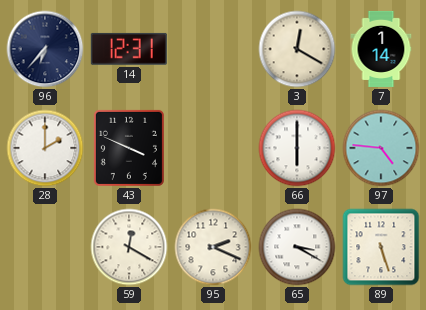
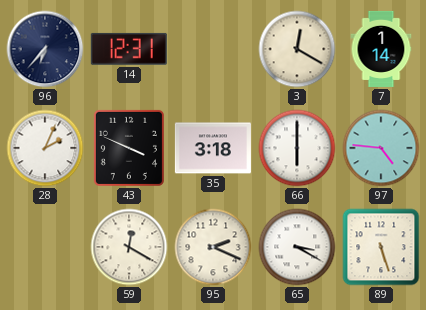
28: 2:00 -> 2:04 (45, 148)
35: none -> 3:18 (213, 148)
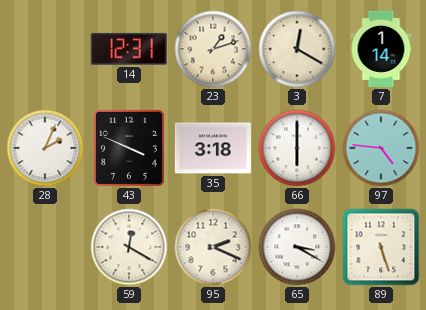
96: 6:37 -> none (45, 49)
23: none -> 1:12 (213, 49)
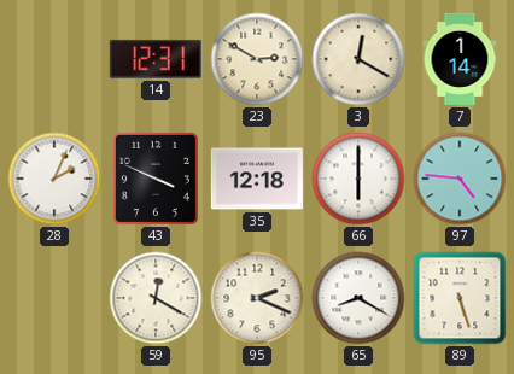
23: 1:12 -> 2:50 (257, 59)
35: 3:18 -> 12:18 (257, 179)
65: 3:20 -> 8:20 (358, 298)
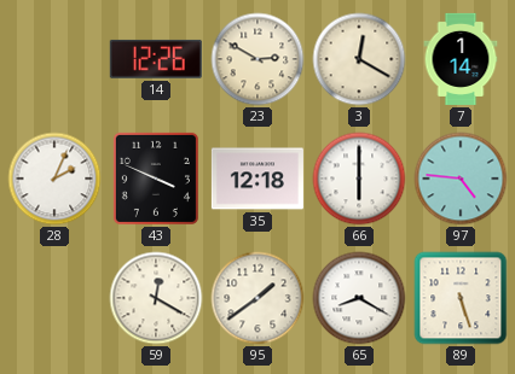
14: 12:31 -> 12:26 (156, 59)
95: 2:19 -> 1:39 (257, 298)
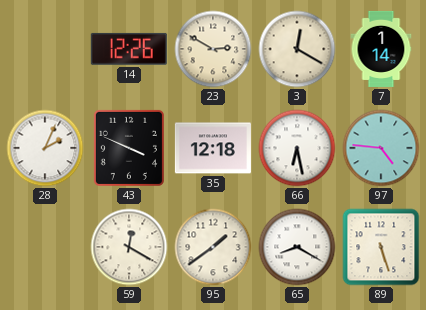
66: 6:00 -> 6:28 (297, 148)
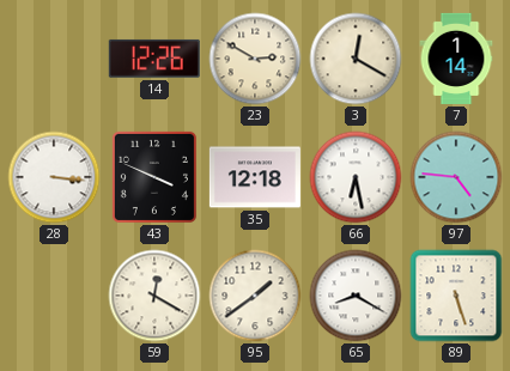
28: 2:04 -> 3:16 (54, 177)
